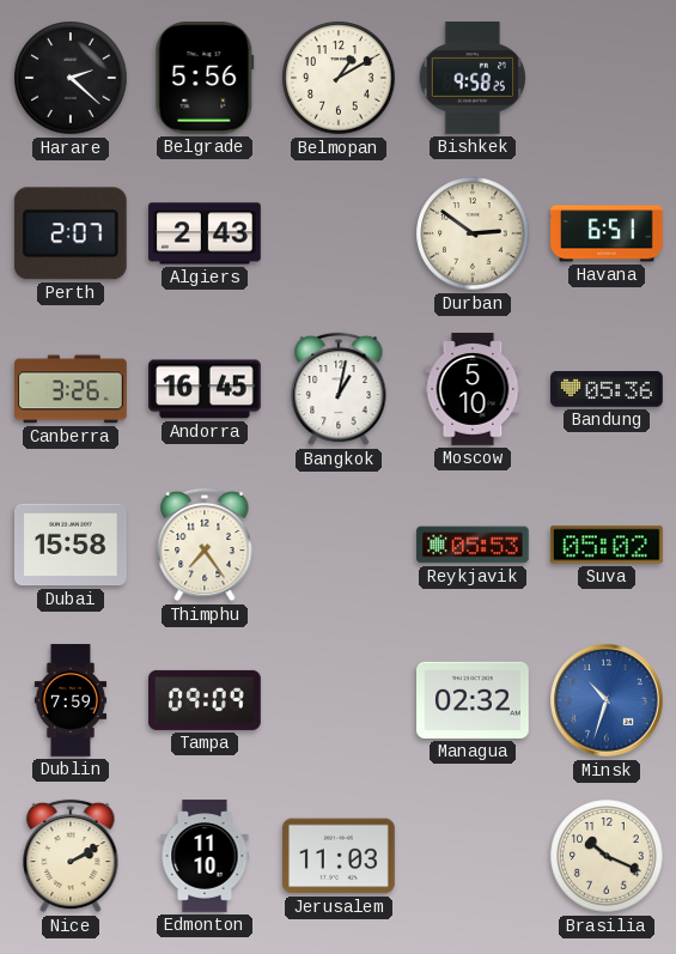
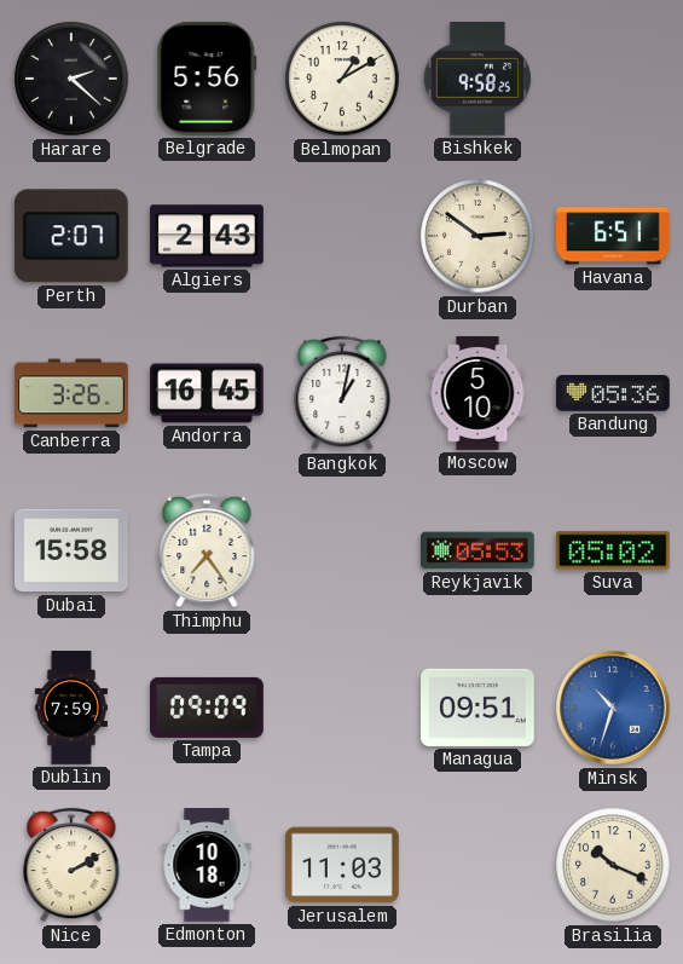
Managua: 02:32 -> 09:51 (477, 708)
Edmonton: 11:10 -> 10:18 (207, 865)
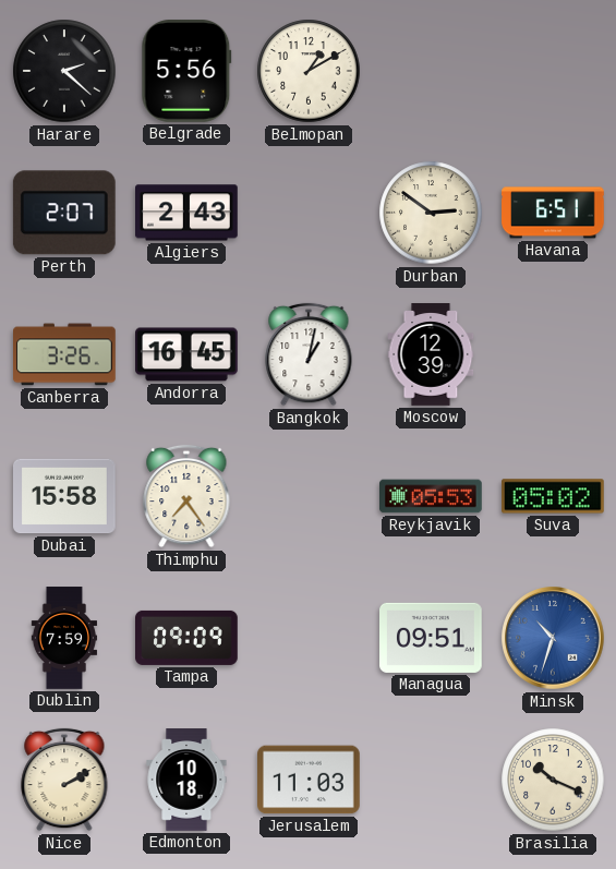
Bishkek: 9:58 -> none (476, 80)
Moscow: 5:10 -> 12:39 (431, 354)
Bandung: 05:36 -> none (613, 393)
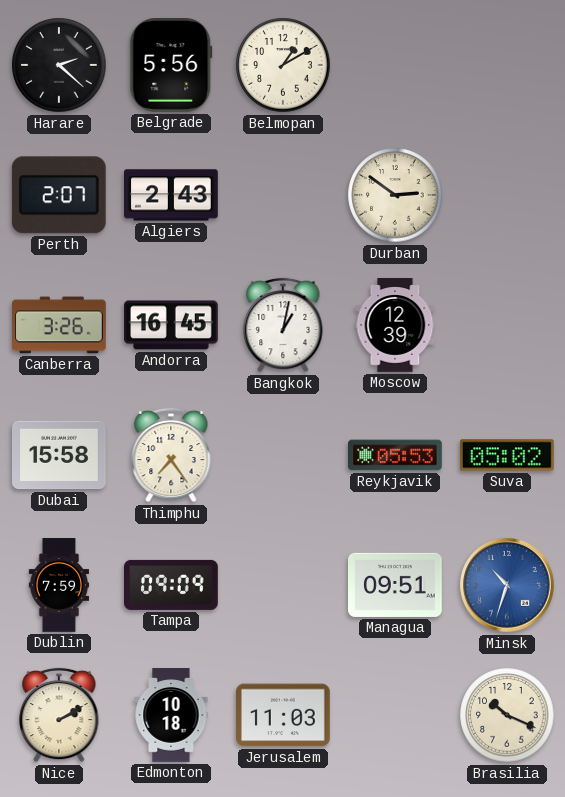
Havana: 6:51 -> none (553, 213)
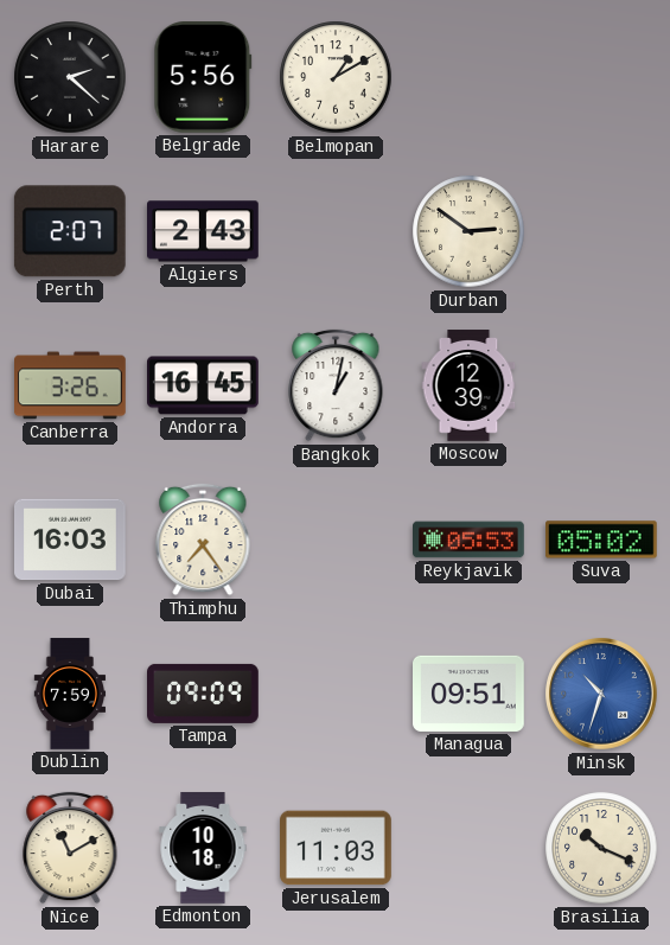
Dubai: 15:58 -> 16:03 (71, 539)
Nice: 2:10 -> 11:10 (70, 848)
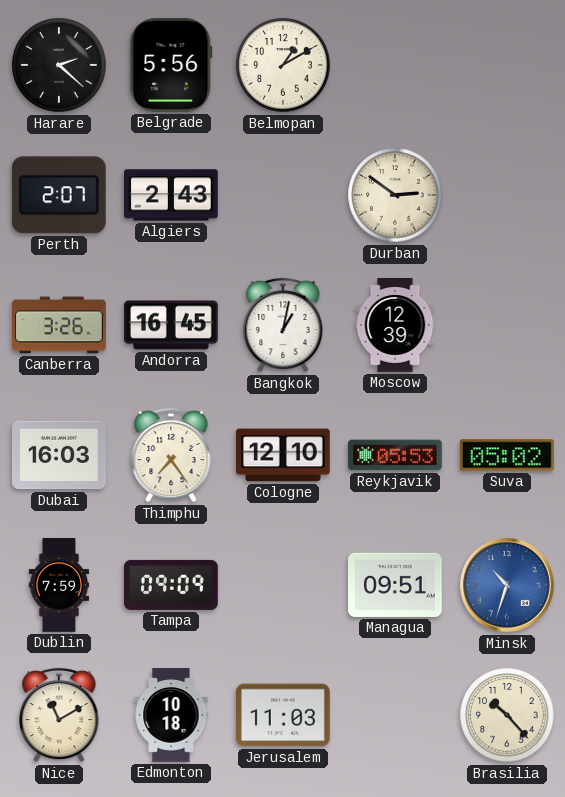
Cologne: none -> 12:10 (283, 455)
Brasilia: 10:19 -> 10:23 (507, 715)
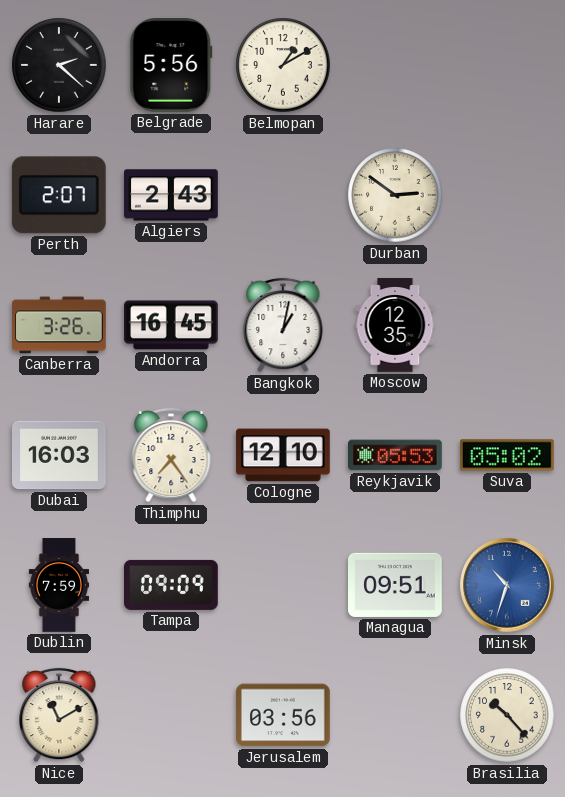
Moscow: 12:39 -> 12:35 (395, 325)
Edmonton: 10:18 -> none (171, 715)
Jerusalem: 11:03 -> 03:56 (284, 715)
